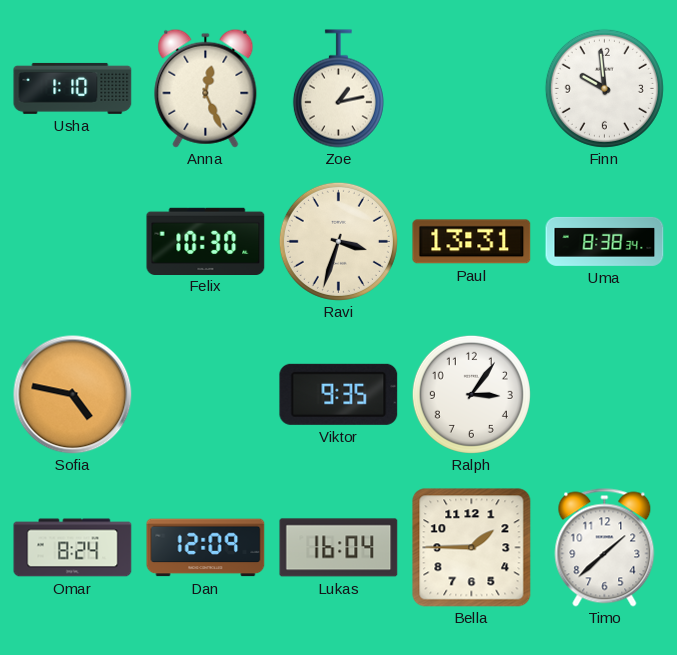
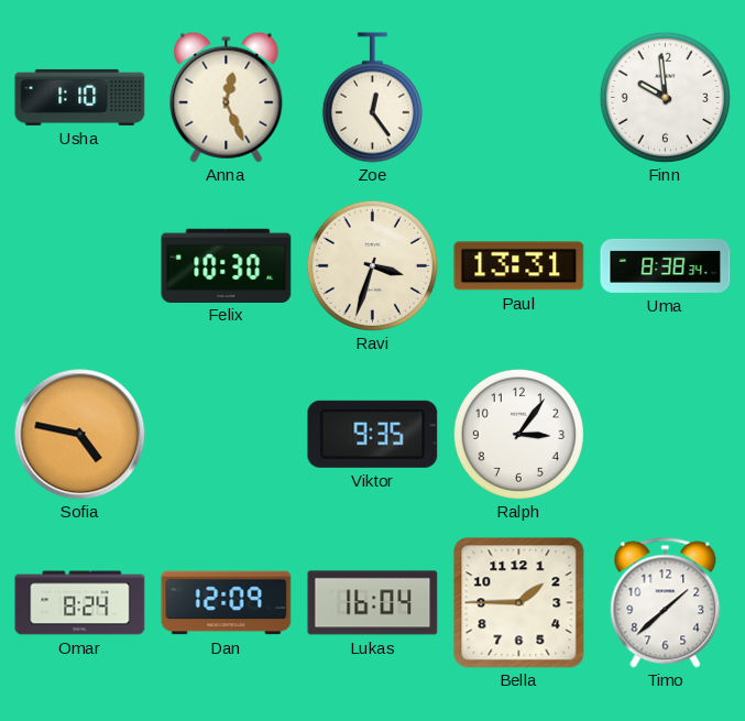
Zoe: 1:13 -> 12:24 (372, 98)
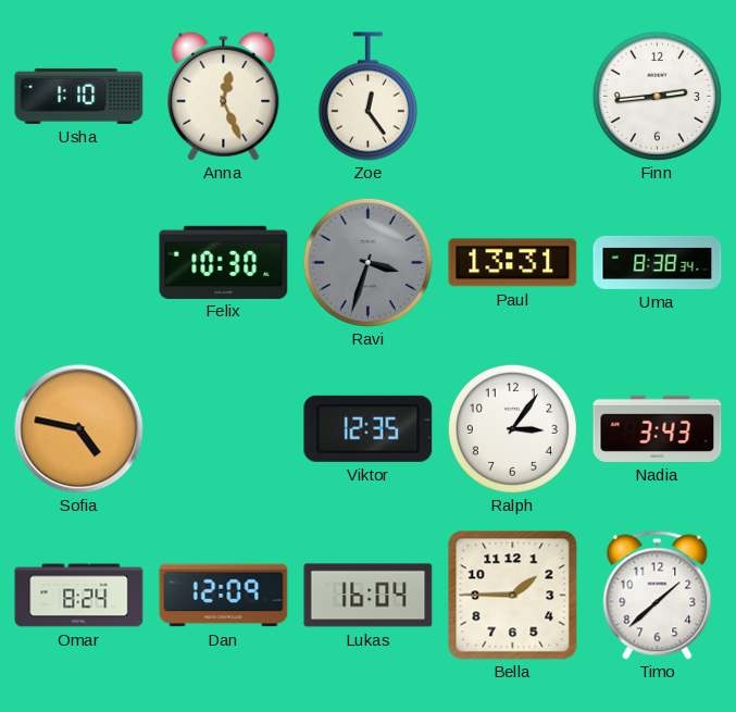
Finn: 9:59 -> 2:44 (657, 96)
Ravi dial: cream -> grey (367, 262)
Viktor: 9:35 -> 12:35 (369, 428)
Nadia: none -> 3:43 (658, 428)
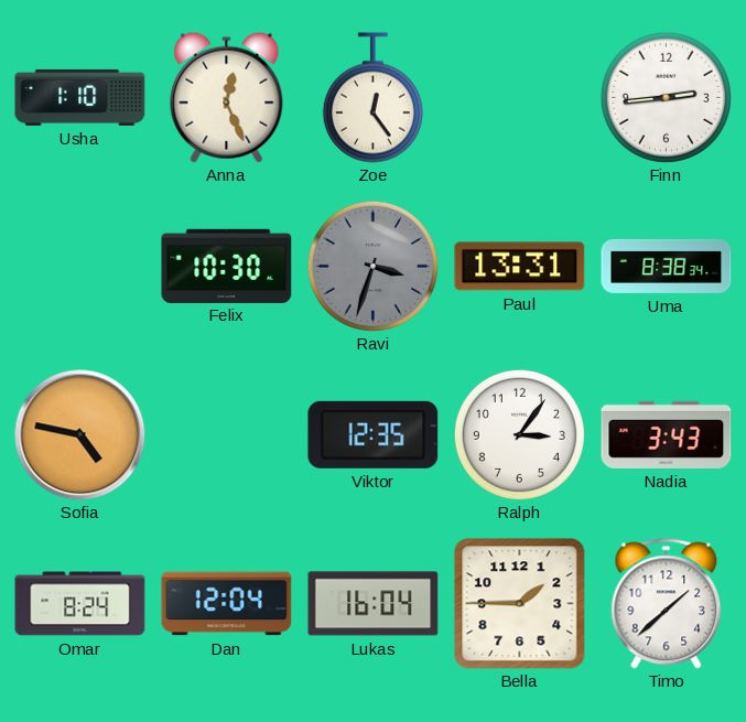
Dan: 12:09 -> 12:04 (227, 604)
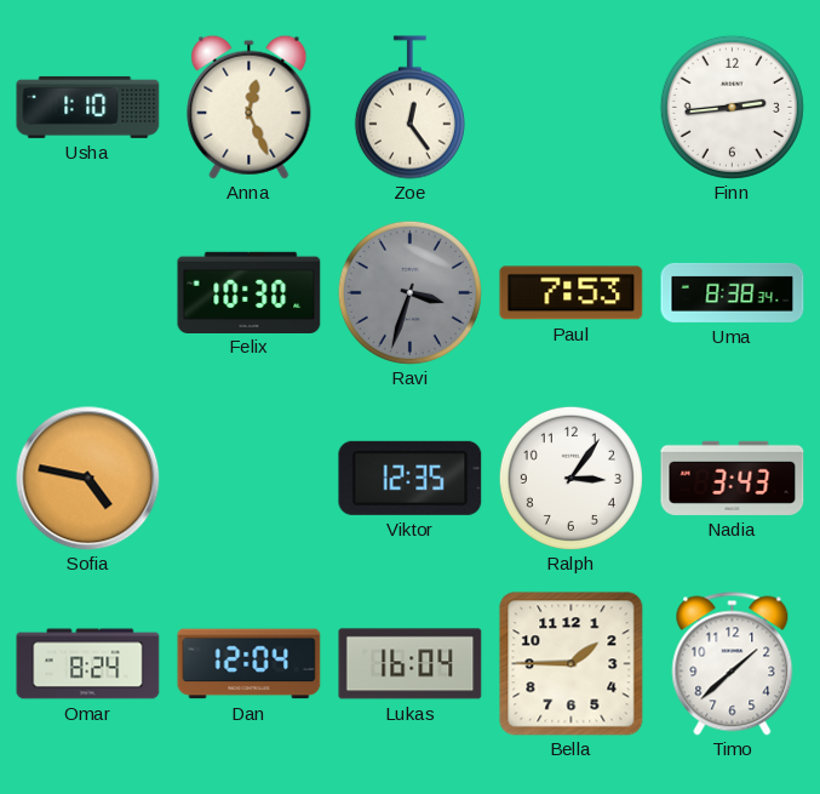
Paul: 13:31 -> 7:53 (572, 293)
